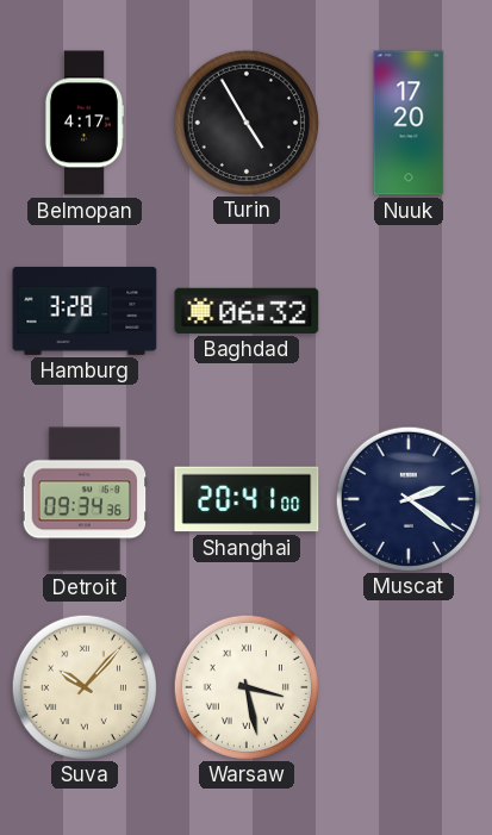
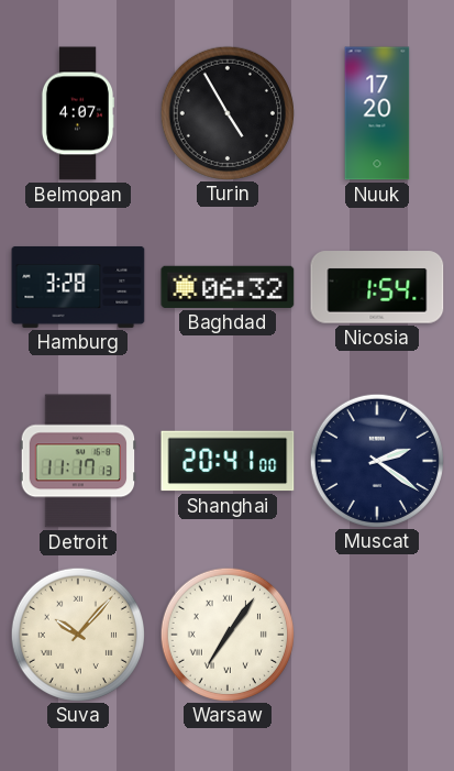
Belmopan: 4:17 -> 4:07 (77, 113)
Nicosia: none -> 1:54 (377, 287)
Detroit: 09:34 -> 11:17 (78, 461)
Warsaw: 3:28 -> 7:06 (226, 634)
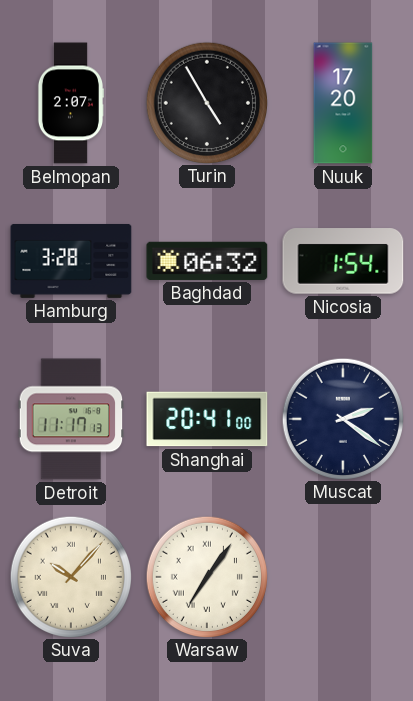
Belmopan: 4:07 -> 2:07 (70, 103)
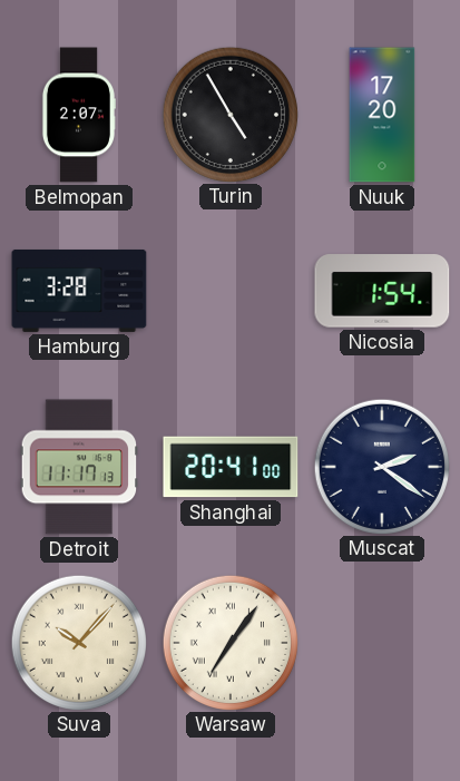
Baghdad: 06:32 -> none (207, 261)
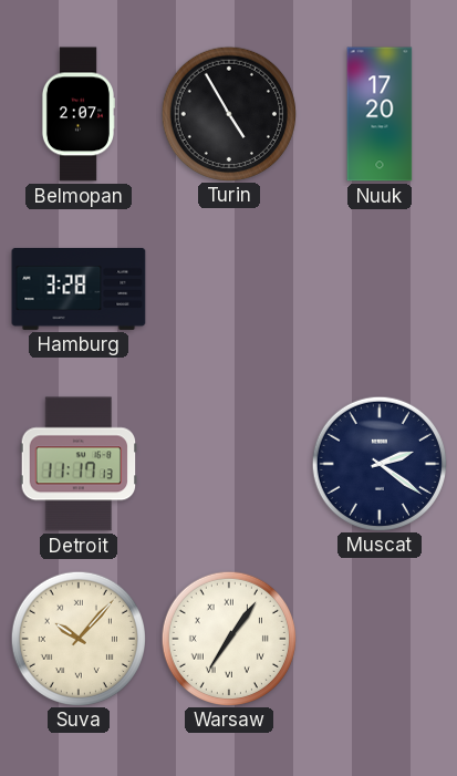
Nicosia: 1:54 -> none (382, 291)
Shanghai: 20:41 -> none (231, 467)
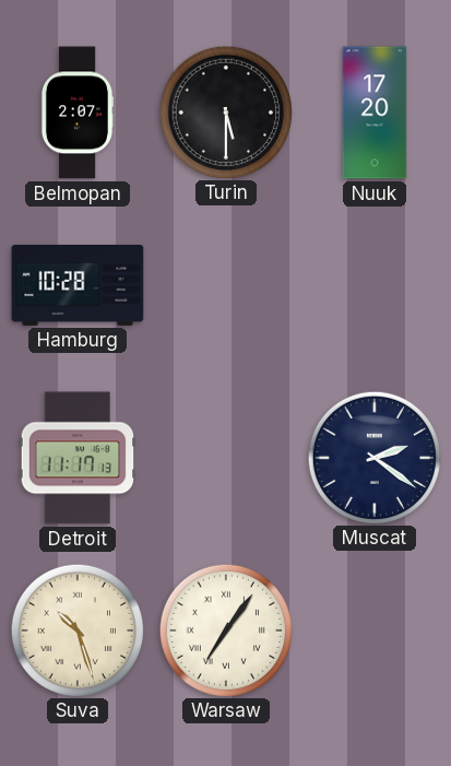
Turin: 4:55 -> 5:30 (225, 111)
Hamburg: 3:28 -> 10:28 (78, 285)
Suva: 10:07 -> 10:27 (76, 629)
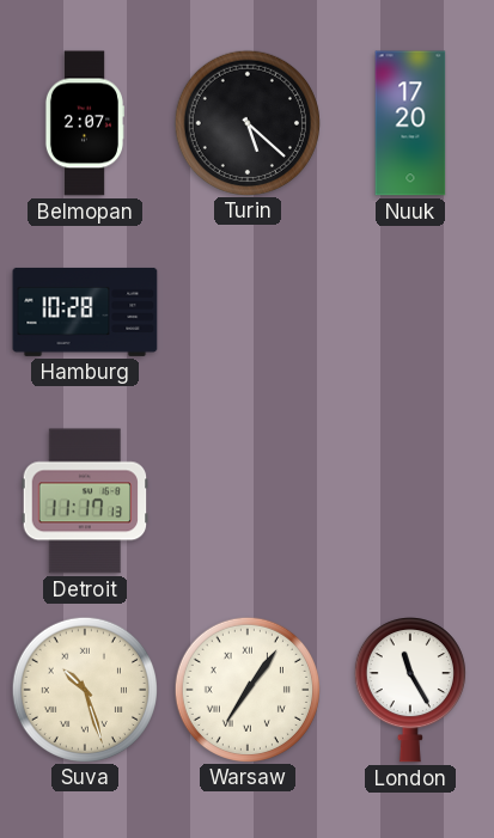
Turin: 5:30 -> 5:22 (246, 122)
Muscat: 2:21 -> none (373, 457)
London: none -> 11:25 (410, 691)
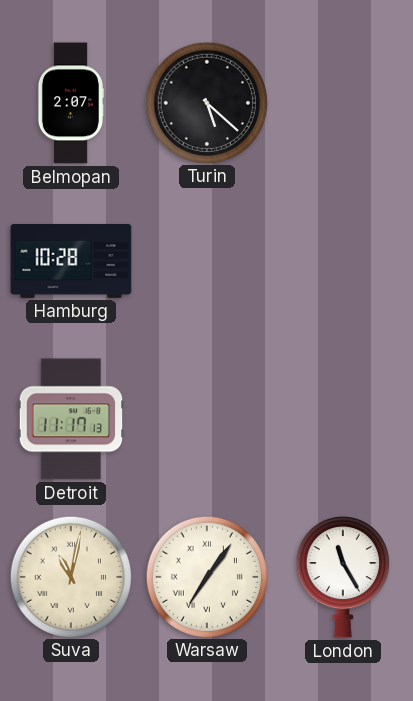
Nuuk: 17:20 -> none (410, 123)
Suva: 10:27 -> 11:02 (70, 576)
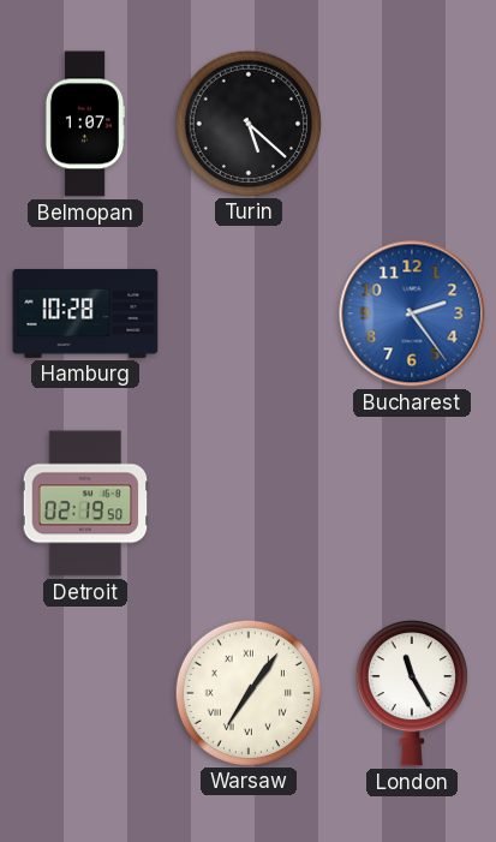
Belmopan: 2:07 -> 1:07 (84, 124)
Bucharest: none -> 2:24 (412, 313)
Detroit: 11:17 -> 02:19 (85, 503)
Suva: 11:02 -> none (70, 576)
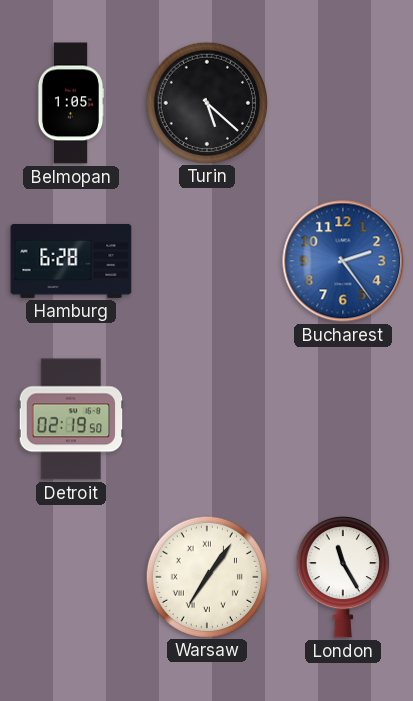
Belmopan: 1:07 -> 1:05 (70, 103)
Hamburg: 10:28 -> 6:28 (71, 261)
